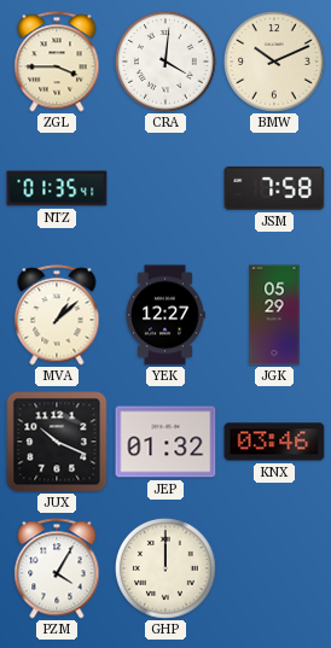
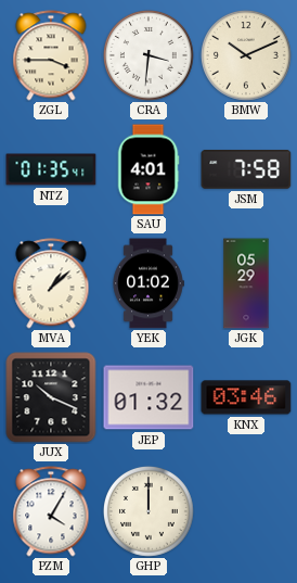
CRA: 4:01 -> 3:31 (148, 55)
SAU: none -> 4:01 (148, 169)
YEK: 12:27 -> 01:02 (148, 283)
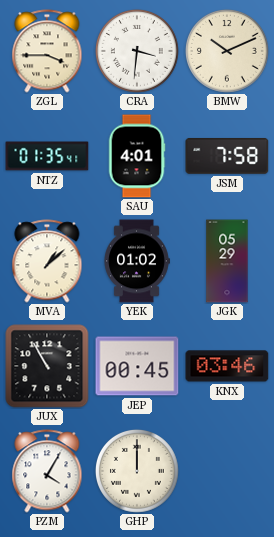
JUX: 10:19 -> 10:55 (47, 366)
JEP: 01:32 -> 00:45 (137, 366)
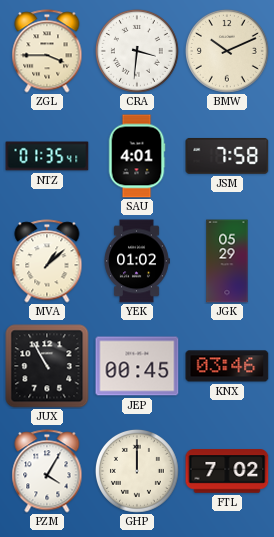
FTL: none -> 7:02 (227, 471)
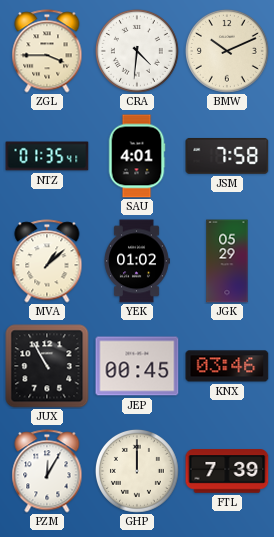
CRA: 3:31 -> 4:31 (137, 51)
PZM: 4:05 -> 12:05 (47, 471)
FTL: 7:02 -> 7:39 (227, 471)
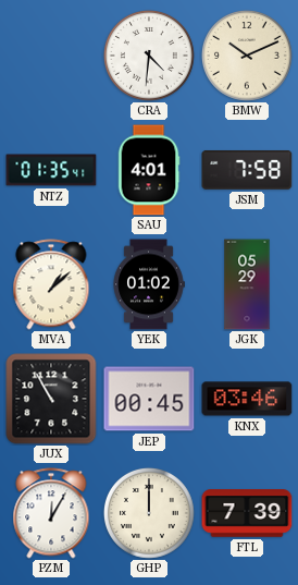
ZGL: 3:45 -> none (47, 51)
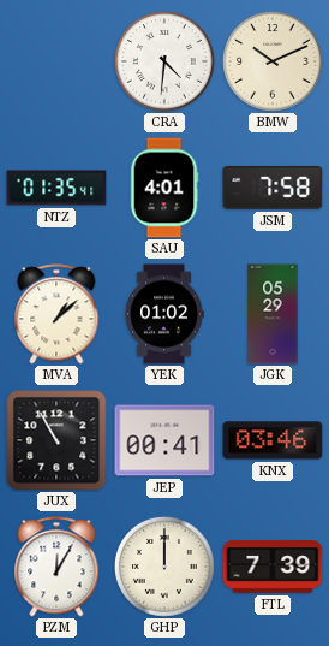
JEP: 00:45 -> 00:41 (164, 440)
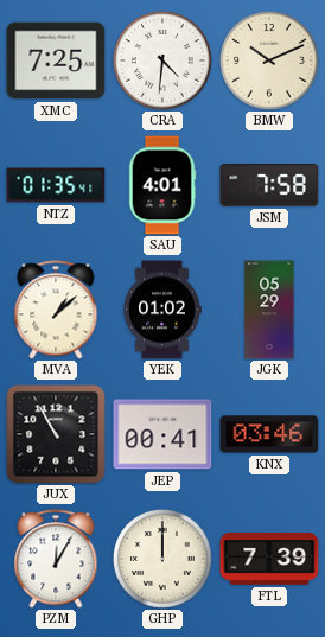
XMC: none -> 7:25 (56, 60)
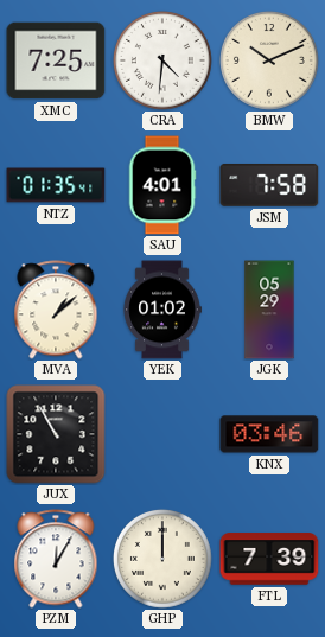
JEP: 00:41 -> none (162, 434)
